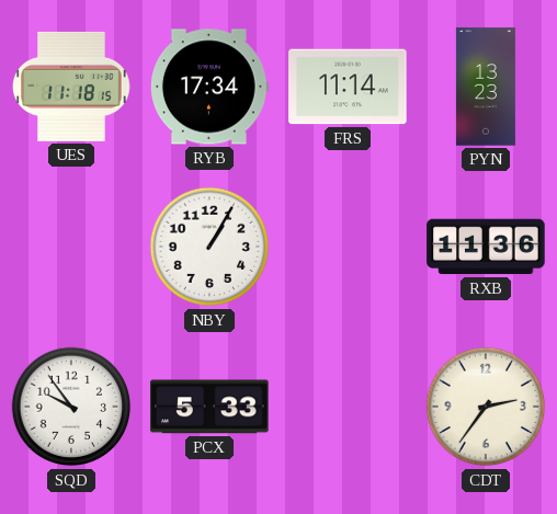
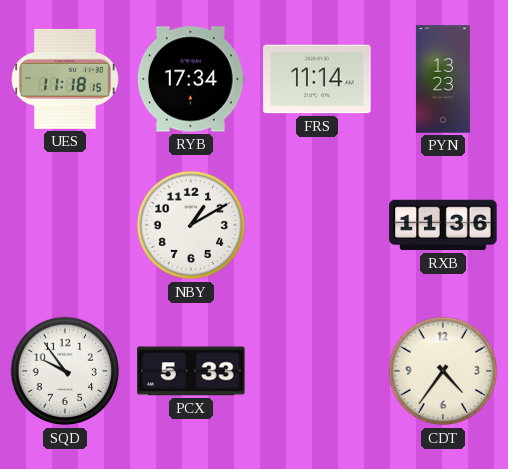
NBY: 1:05 -> 1:10 (191, 225)
CDT: 2:36 -> 4:36 (443, 371)
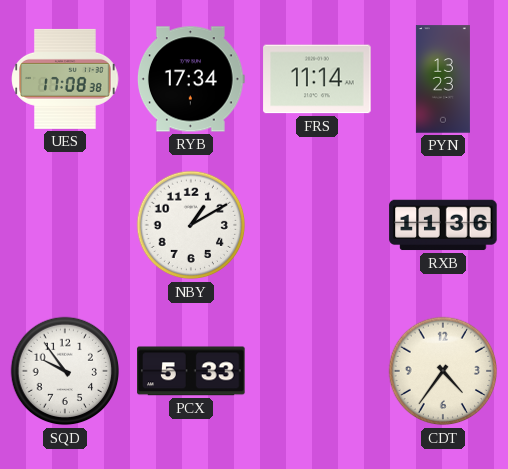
UES: 11:18 -> 17:08 (65, 79)
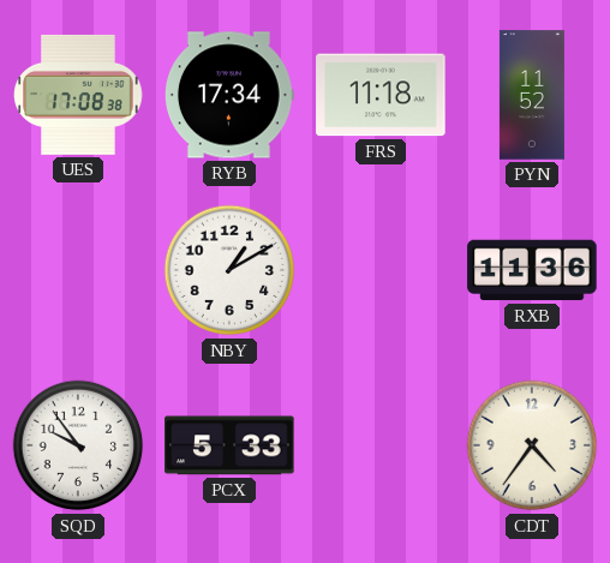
FRS: 11:14 -> 11:18 (381, 95)
PYN: 13:23 -> 11:52 (532, 95)
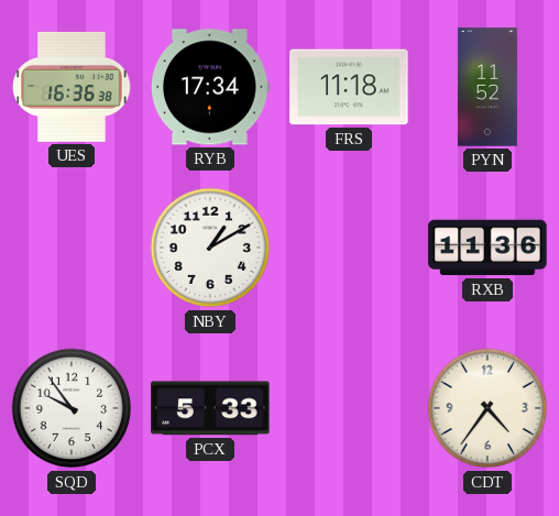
UES: 17:08 -> 16:36 (72, 87)
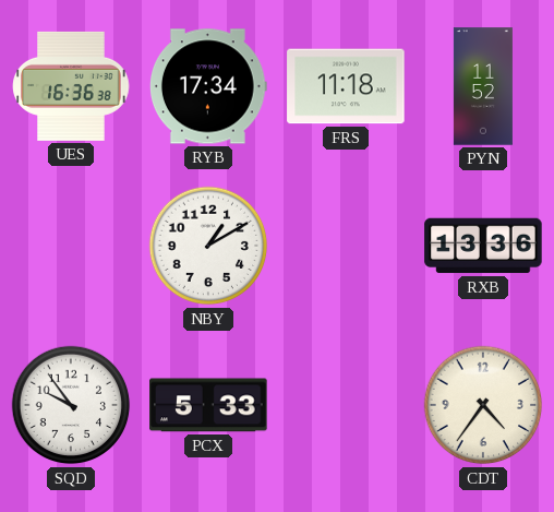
RXB: 11:36 -> 13:36 (483, 246)
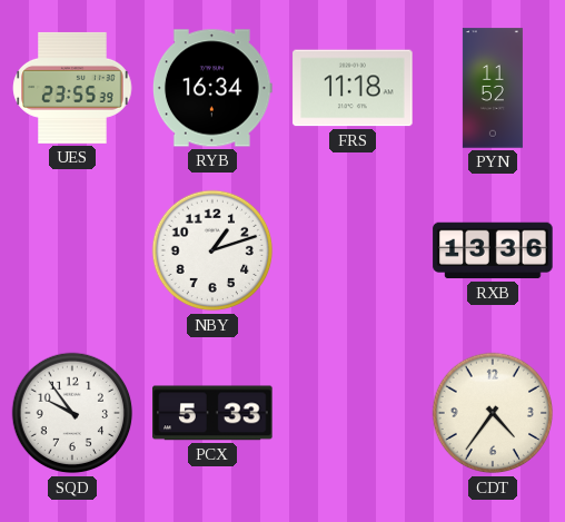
UES: 16:36 -> 23:55 (72, 88)
RYB: 17:34 -> 16:34 (212, 88)
NBY: 1:10 -> 1:12 (212, 250)
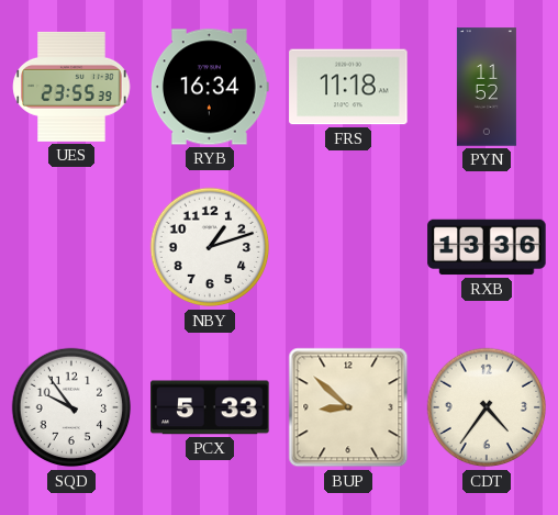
BUP: none -> 8:52 (348, 407)
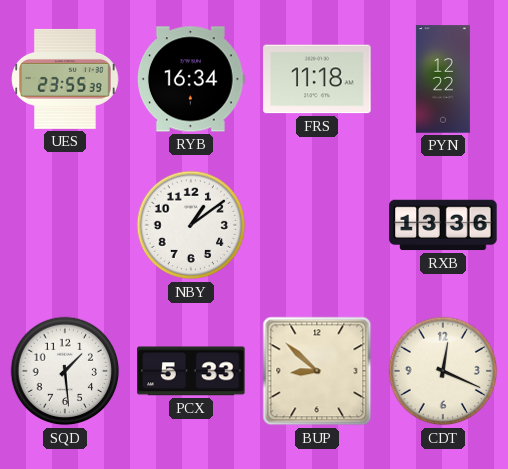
PYN: 11:52 -> 12:22 (443, 79)
NBY: 1:12 -> 1:09 (191, 225)
SQD: 9:54 -> 1:29 (65, 371)
CDT: 4:36 -> 12:19 (443, 371)
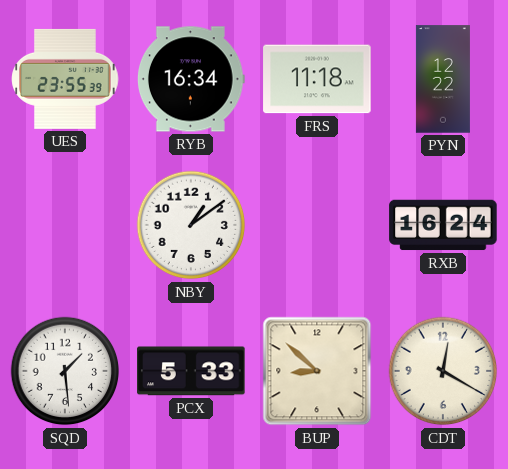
RXB: 13:36 -> 16:24 (443, 225)
CDT: 12:19 -> 12:20 (443, 371)
